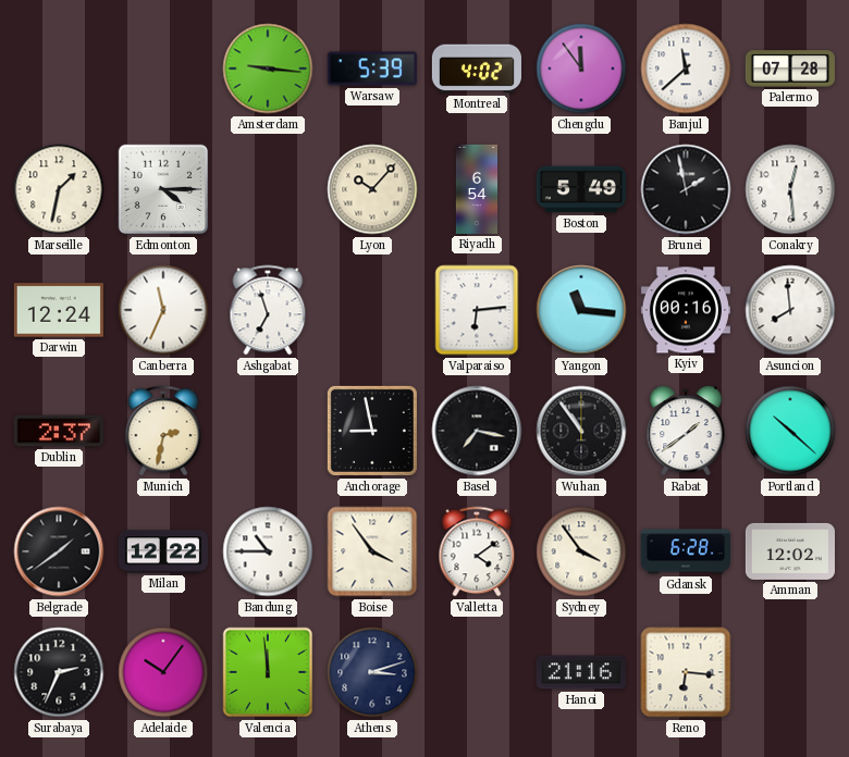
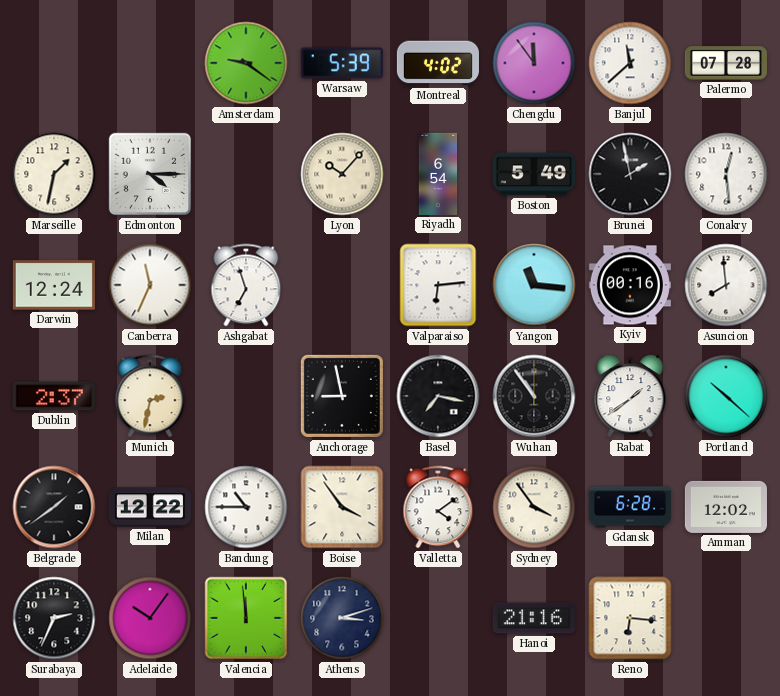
Amsterdam: 9:16 -> 9:21 (246, 63)
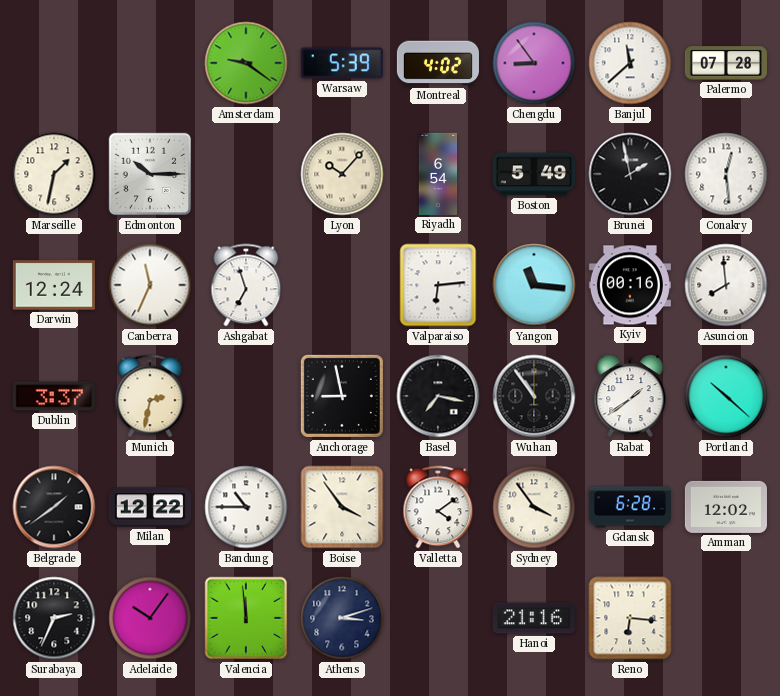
Chengdu: 11:54 -> 8:54 (534, 63)
Edmonton: 4:15 -> 10:15 (150, 174)
Dublin: 2:37 -> 3:37 (54, 396)
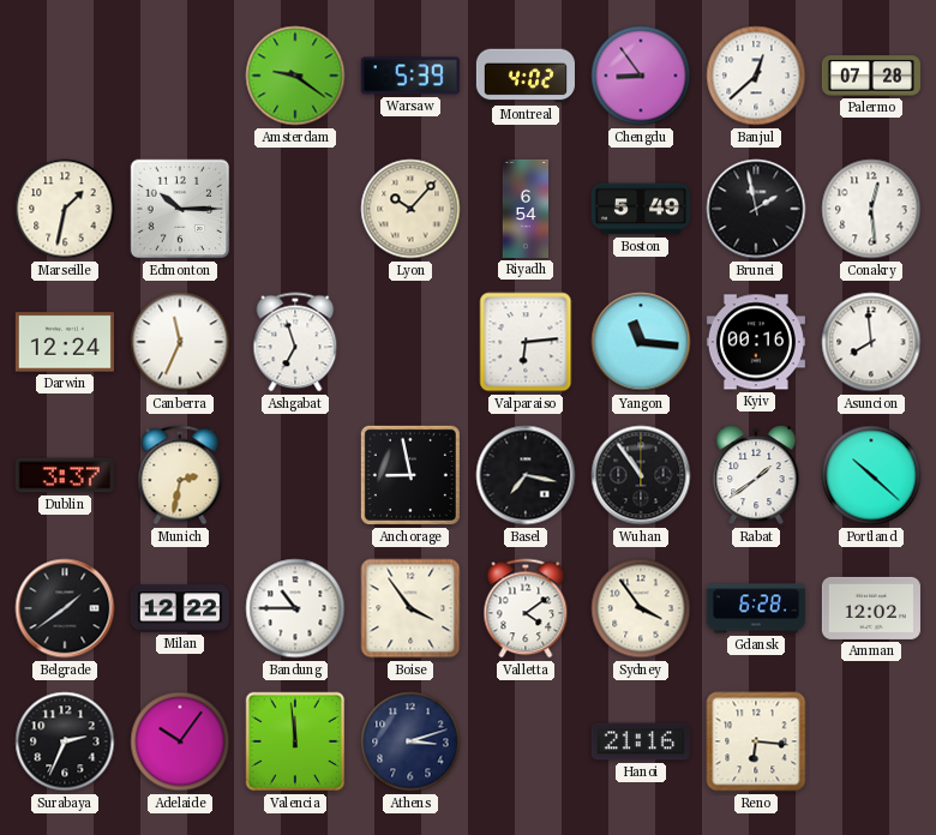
Banjul: 11:38 -> 12:38 (756, 76)
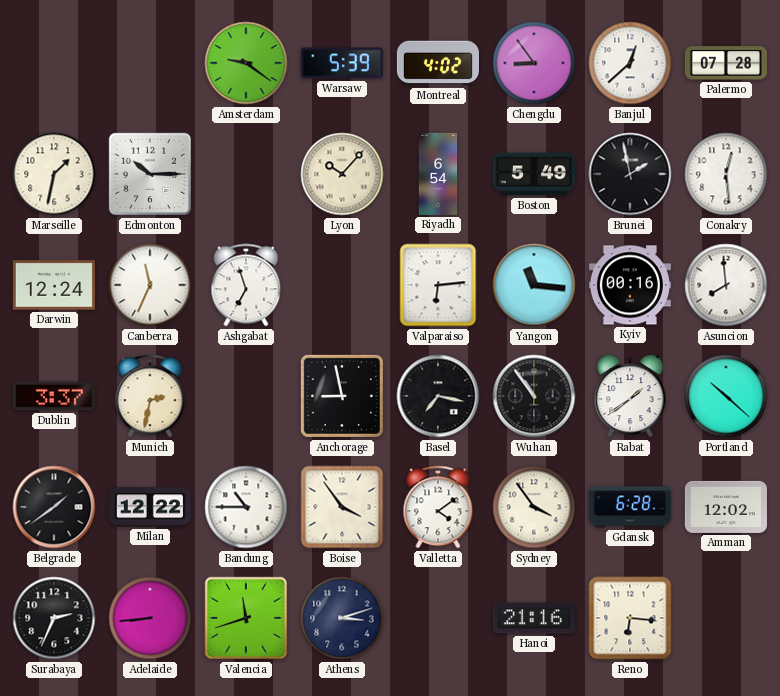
Adelaide: 10:06 -> 8:44 (150, 618)
Valencia: 11:59 -> 11:42 (246, 618)
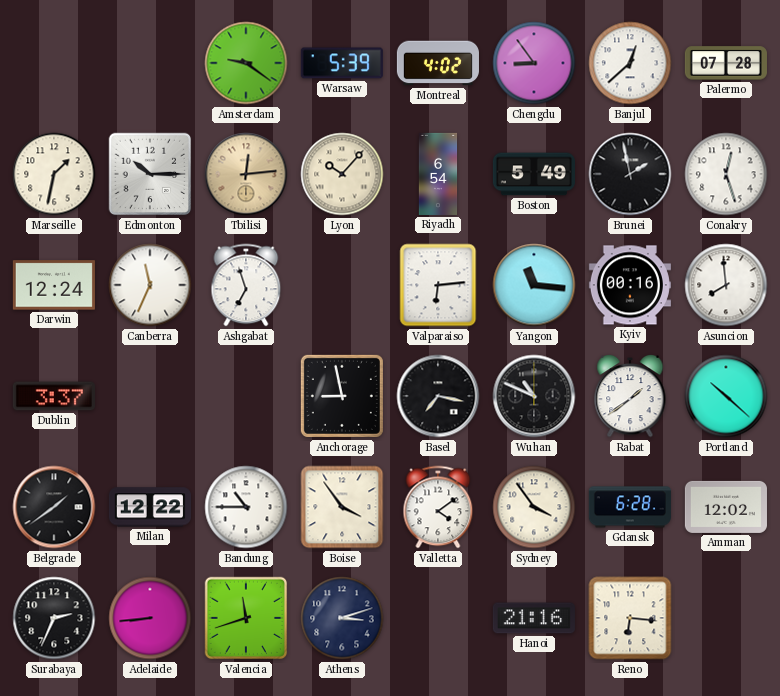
Tbilisi: none -> 12:14 (246, 174)
Conakry: 12:29 -> 12:27 (726, 174)
Munich: 2:32 -> none (150, 396)
Wuhan: 10:54 -> 10:49 (534, 396)
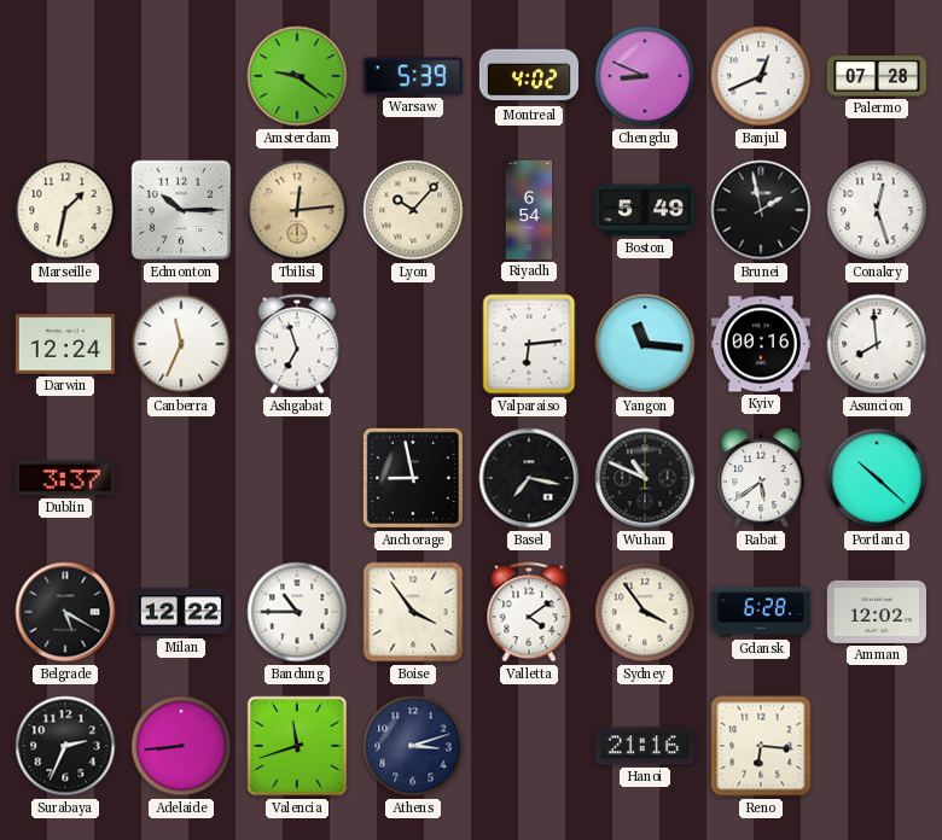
Chengdu: 8:54 -> 8:49 (645, 76)
Banjul: 12:38 -> 12:41 (761, 76)
Rabat: 1:39 -> 5:39 (761, 478)
Belgrade: 1:39 -> 5:20 (65, 612)
